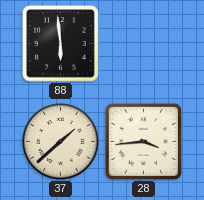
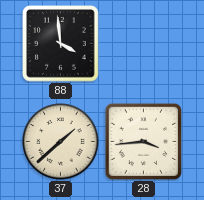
88: 5:59 -> 3:59 (61, 44)
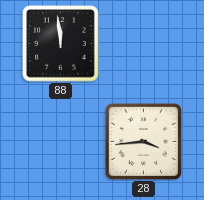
88: 3:59 -> 11:59 (61, 44)
37: 1:38 -> none (61, 142)
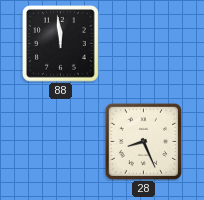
28: 3:44 -> 8:26 (143, 141)
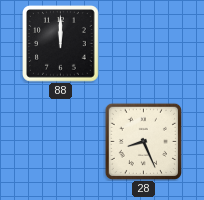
88: 11:59 -> 12:00 (61, 44)
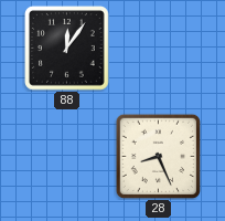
88: 12:00 -> 12:06 (67, 49)
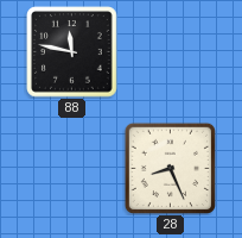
88: 12:06 -> 11:47 (72, 52)
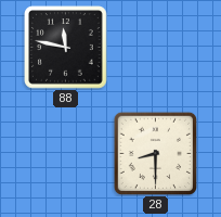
28: 8:26 -> 8:30 (155, 153)
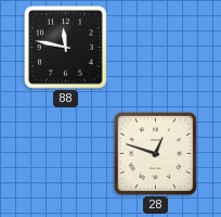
28: 8:30 -> 12:48 (155, 153)
